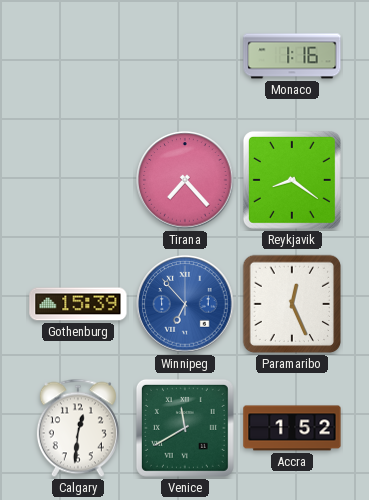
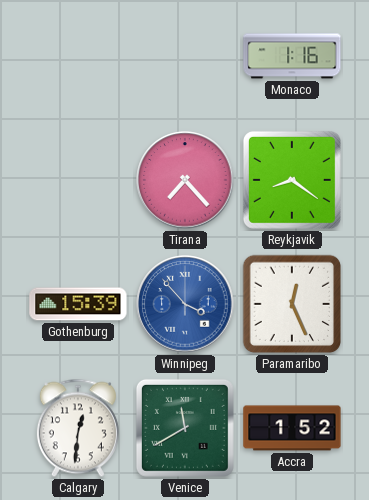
Winnipeg: 6:53 -> 3:53 (185, 304)
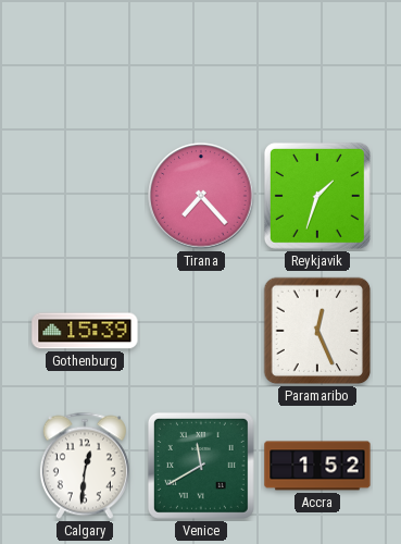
Monaco: 1:16 -> none (292, 56)
Reykjavik: 8:21 -> 1:33 (317, 196)
Winnipeg: 3:53 -> none (185, 304)
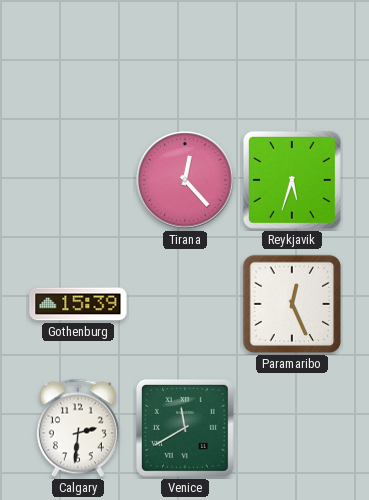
Tirana: 7:23 -> 12:23 (185, 180)
Reykjavik: 1:33 -> 5:33 (292, 180)
Calgary: 12:31 -> 2:31 (78, 428)
Accra: 1:52 -> none (317, 466)
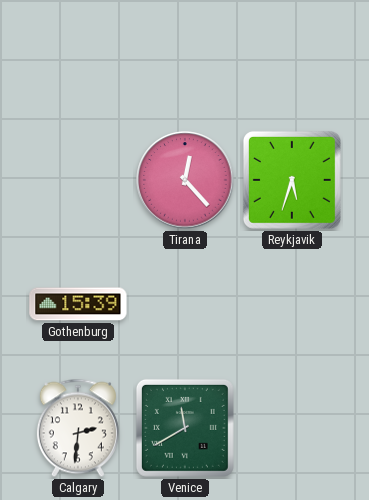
Paramaribo: 12:26 -> none (292, 304)
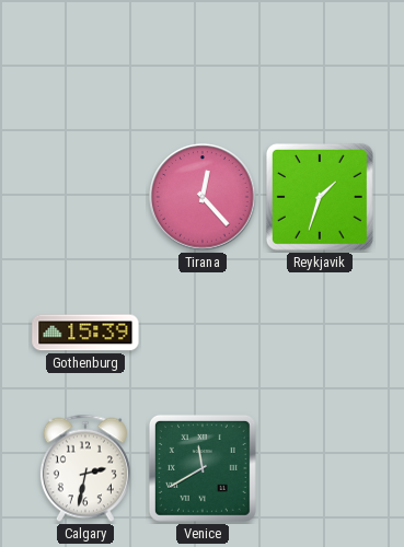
Reykjavik: 5:33 -> 1:33 (320, 197)
Calgary: 2:31 -> 2:32 (85, 468)
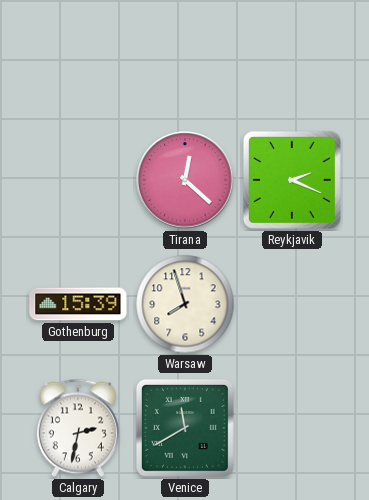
Tirana: 12:23 -> 12:22 (185, 180)
Reykjavik: 1:33 -> 2:19 (292, 180)
Warsaw: none -> 7:57 (185, 304)
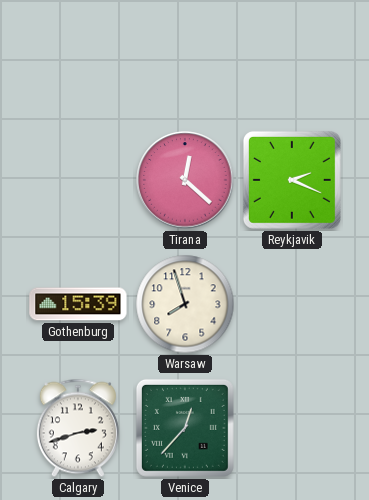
Calgary: 2:32 -> 2:42 (78, 428)
Venice: 11:40 -> 12:37 (185, 428)
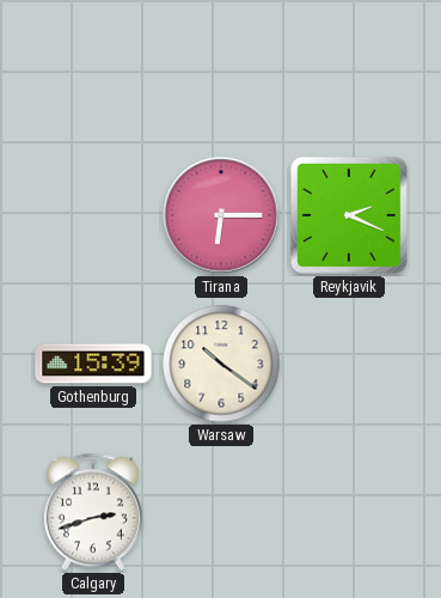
Tirana: 12:22 -> 6:15 (221, 215)
Warsaw: 7:57 -> 10:21 (221, 364)
Venice: 12:37 -> none (185, 428)
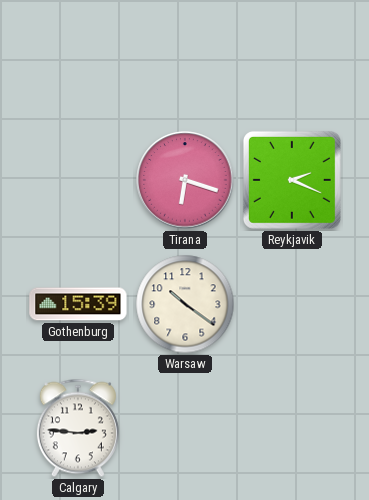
Tirana: 6:15 -> 6:18 (185, 180)
Calgary: 2:42 -> 2:46 (78, 428)
